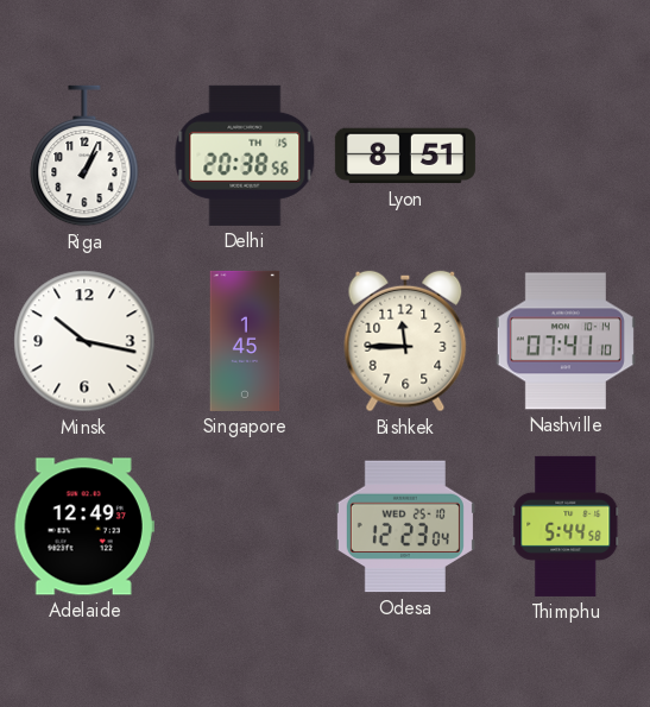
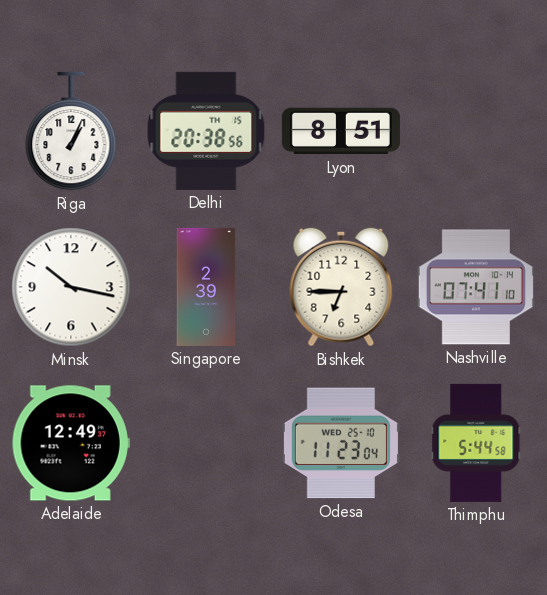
Singapore: 1:45 -> 2:39 (206, 287)
Bishkek: 11:45 -> 6:45 (341, 287)
Odesa: 12:23 -> 11:23 (341, 443)
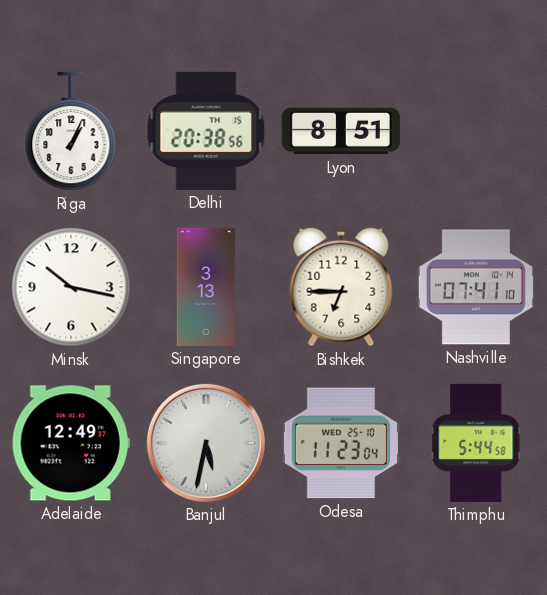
Singapore: 2:39 -> 3:13 (206, 287)
Banjul: none -> 5:32 (206, 443)
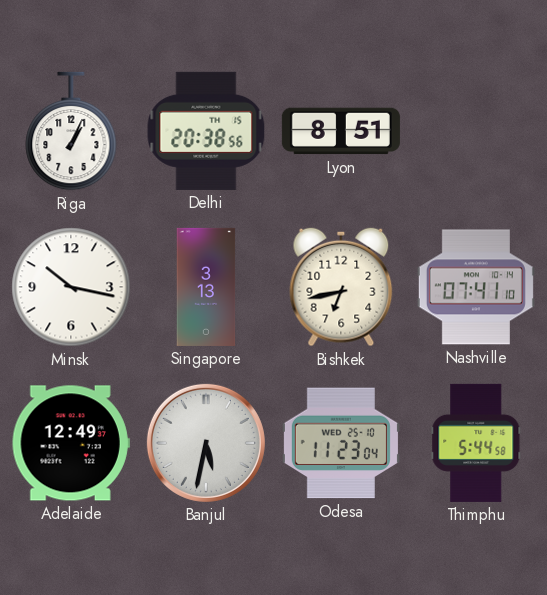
Bishkek: 6:45 -> 6:43 (341, 287)
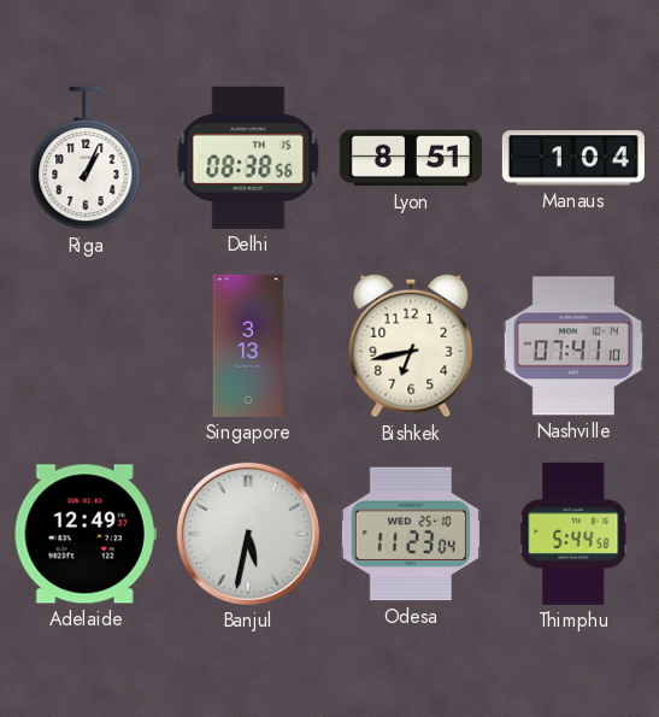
Delhi: 20:38 -> 08:38 (248, 158)
Manaus: none -> 1:04 (573, 158)
Minsk: 10:17 -> none (71, 287)
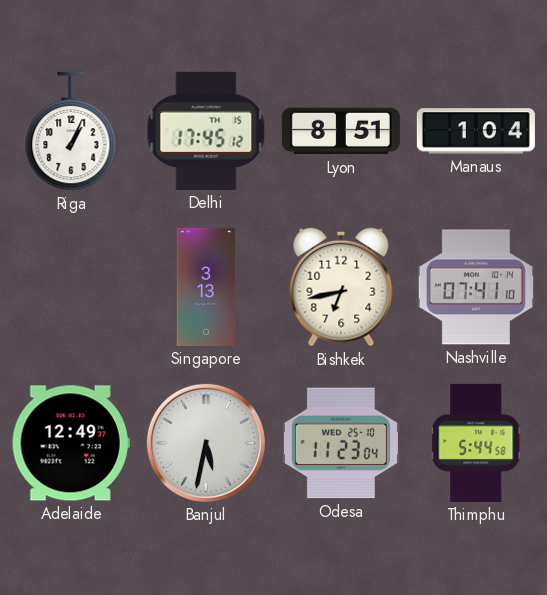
Delhi: 08:38 -> 17:45 (206, 131)
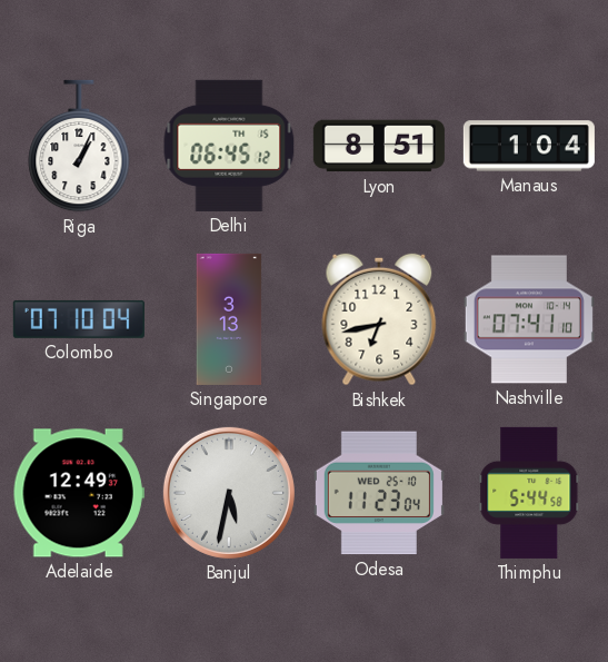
Delhi: 17:45 -> 06:45 (229, 146)
Colombo: none -> 07:10 (79, 319)
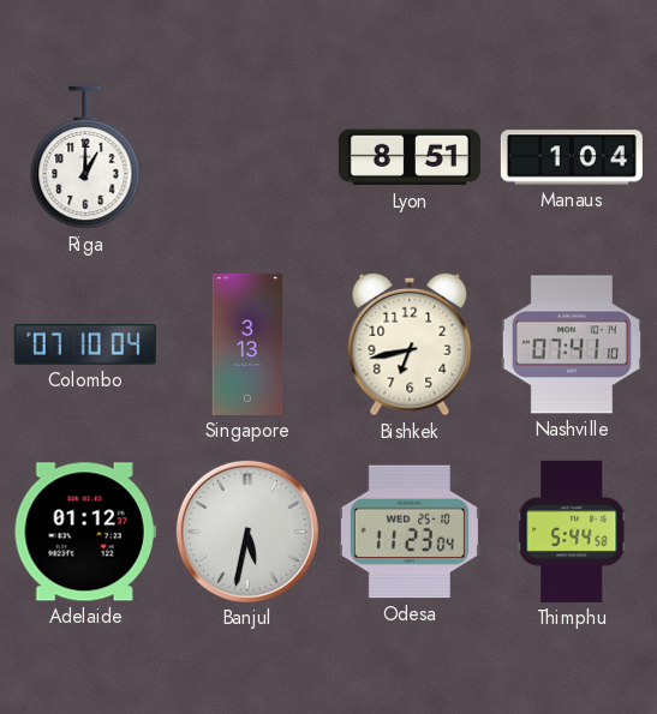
Riga: 1:04 -> 1:00 (85, 157)
Delhi: 06:45 -> none (229, 146)
Adelaide: 12:49 -> 01:12 (85, 532)
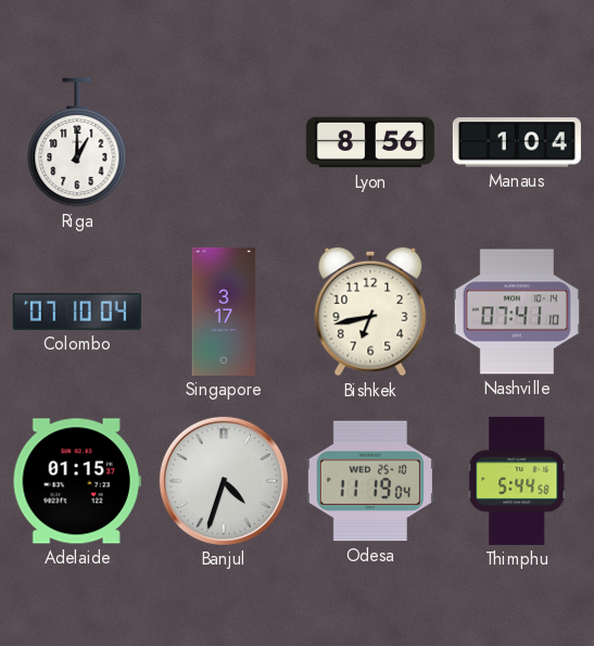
Lyon: 8:51 -> 8:56 (370, 142)
Singapore: 3:13 -> 3:17 (224, 312)
Adelaide: 01:12 -> 01:15 (77, 481)
Banjul: 5:32 -> 4:33 (224, 481)
Odesa: 11:23 -> 11:19 (370, 481)
